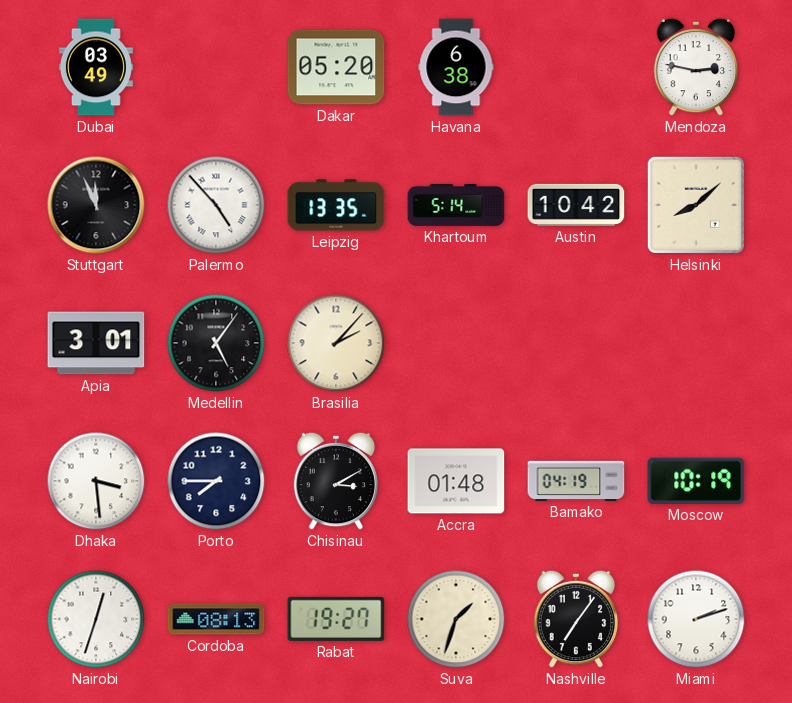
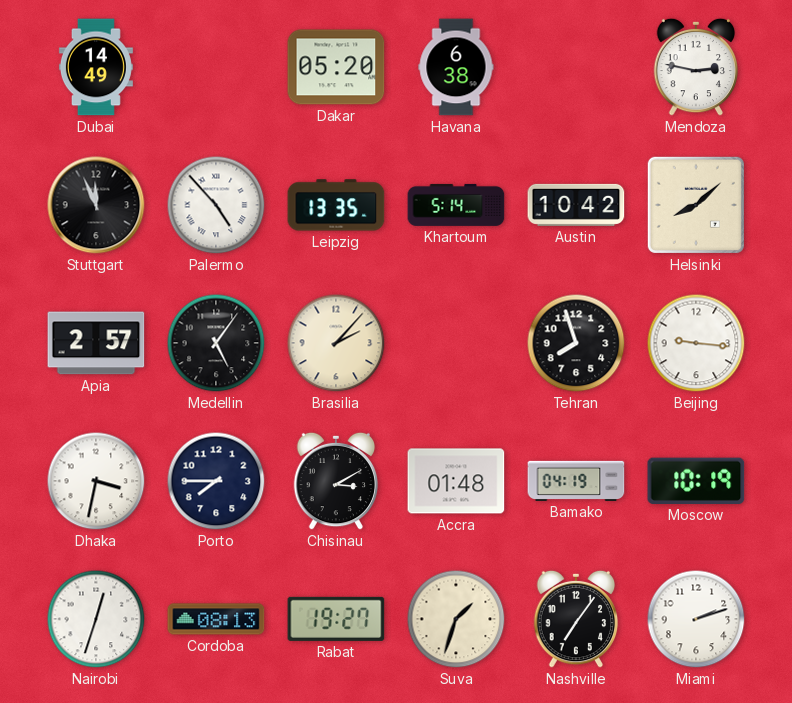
Dubai: 03:49 -> 14:49 (96, 67)
Apia: 3:01 -> 2:57 (96, 343)
Tehran: none -> 7:57 (576, 343)
Beijing: none -> 9:16 (696, 343)
Dhaka: 3:29 -> 3:32 (96, 481)
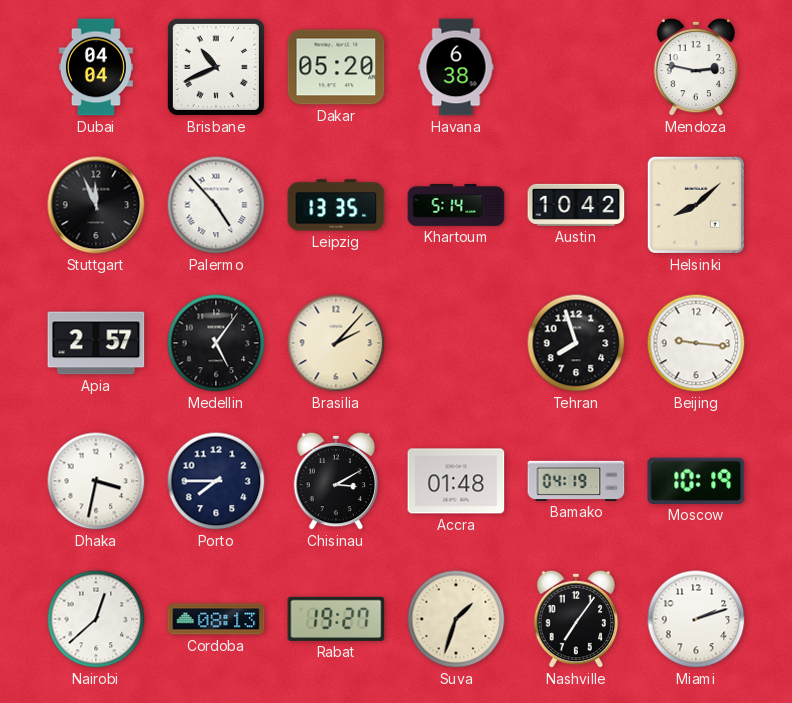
Dubai: 14:49 -> 04:04 (96, 67)
Brisbane: none -> 10:41 (216, 67)
Nairobi: 12:33 -> 12:38 (96, 619)
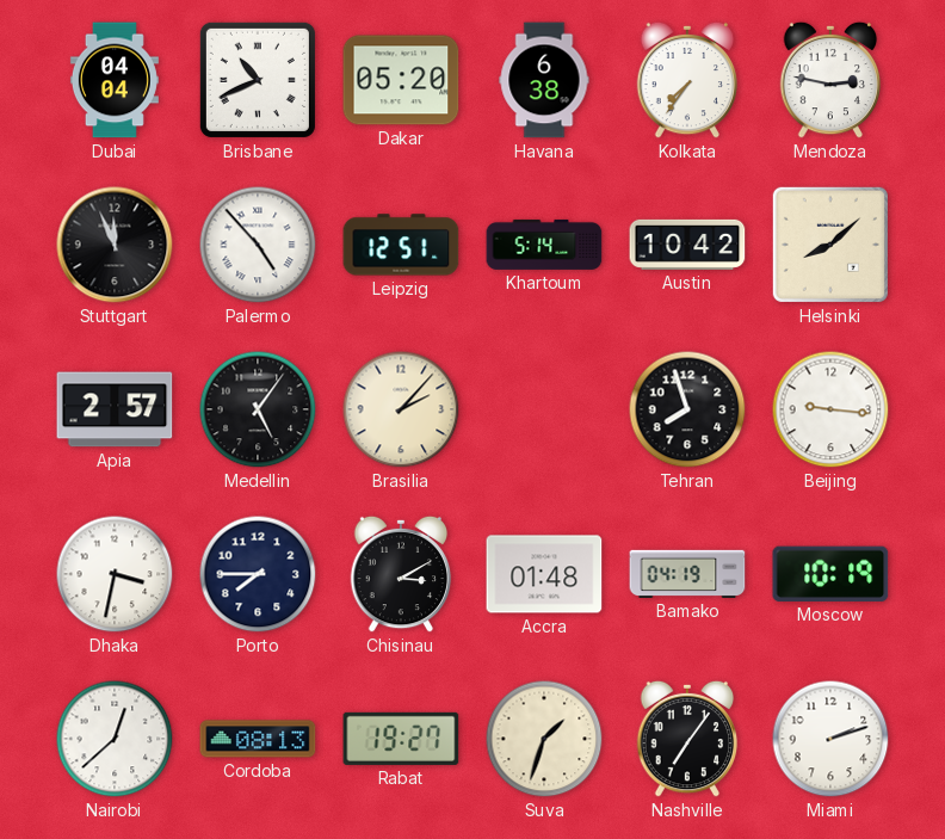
Kolkata: none -> 7:36 (687, 80)
Leipzig: 13:35 -> 12:51 (401, 245)
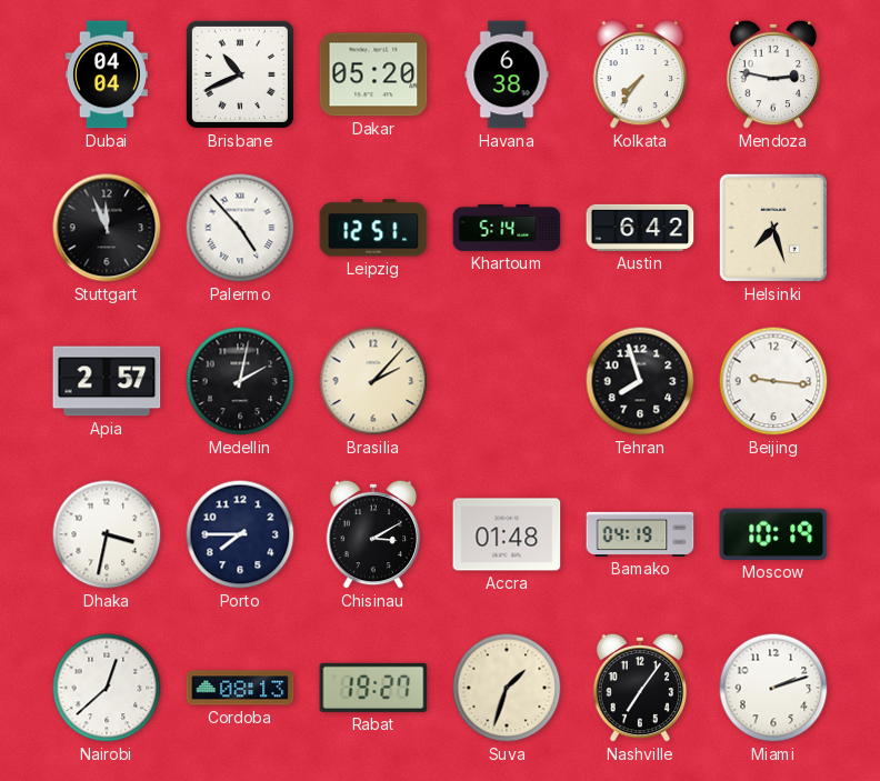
Austin: 10:42 -> 6:42 (640, 228)
Helsinki: 8:08 -> 7:27 (773, 228)
Medellin: 5:06 -> 2:02 (240, 381)
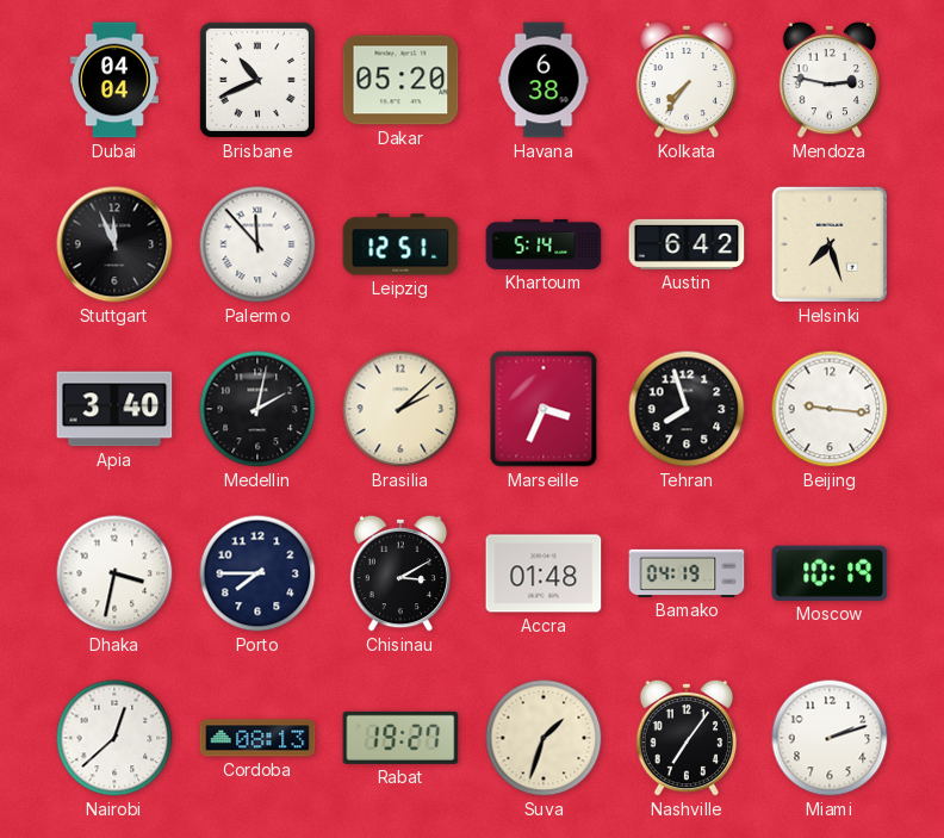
Palermo: 4:53 -> 11:53 (257, 244)
Apia: 2:57 -> 3:40 (114, 409)
Brasilia: 2:07 -> 2:08 (400, 409)
Marseille: none -> 3:34 (544, 409)
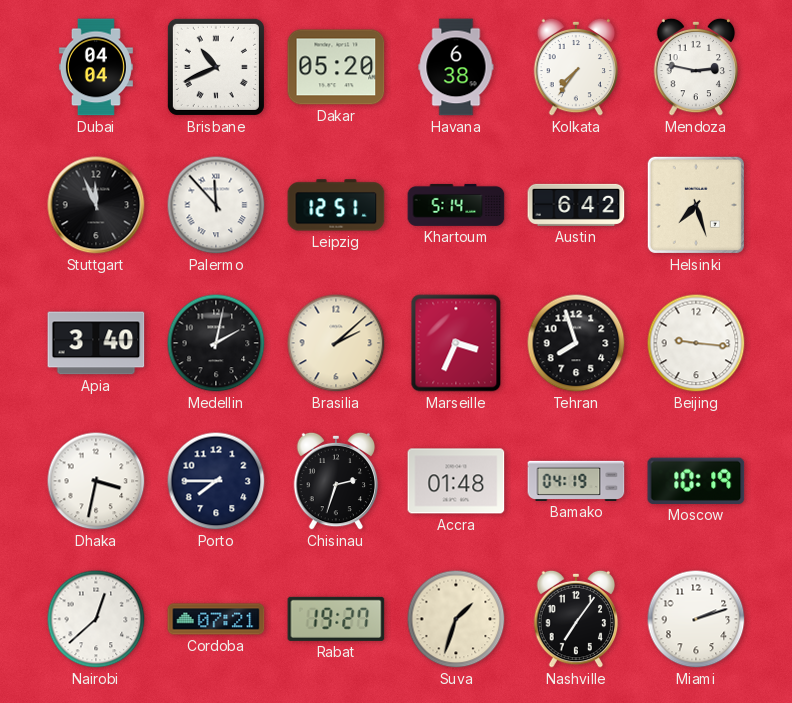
Chisinau: 3:10 -> 2:33 (336, 481)
Cordoba: 08:13 -> 07:21 (216, 619)
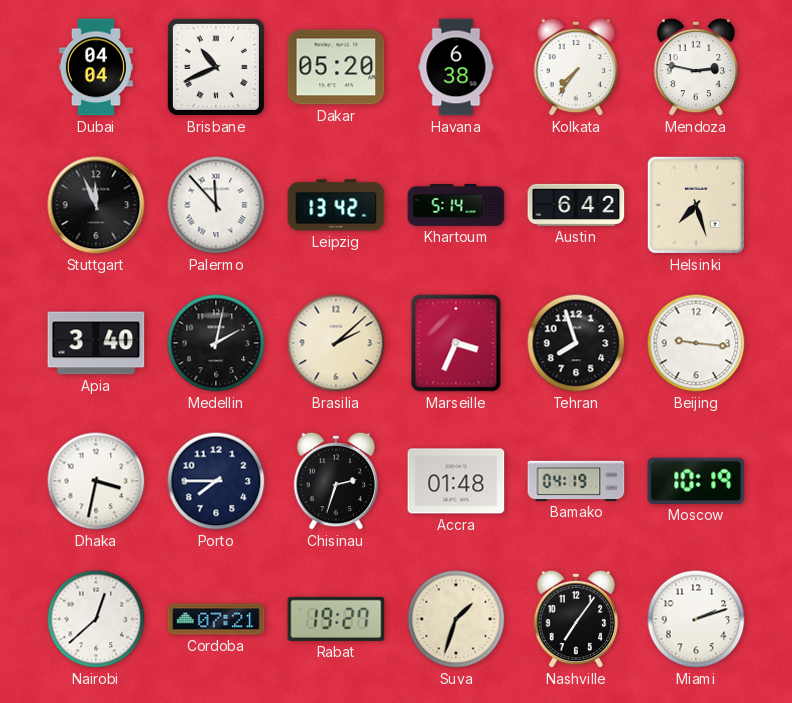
Leipzig: 12:51 -> 13:42 (336, 205)
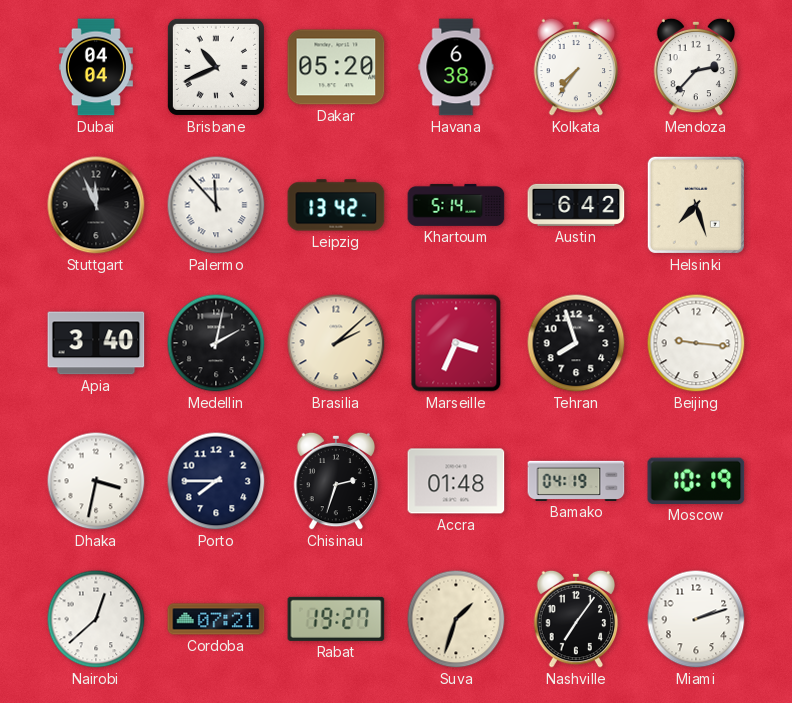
Mendoza: 2:47 -> 2:37 (696, 67)
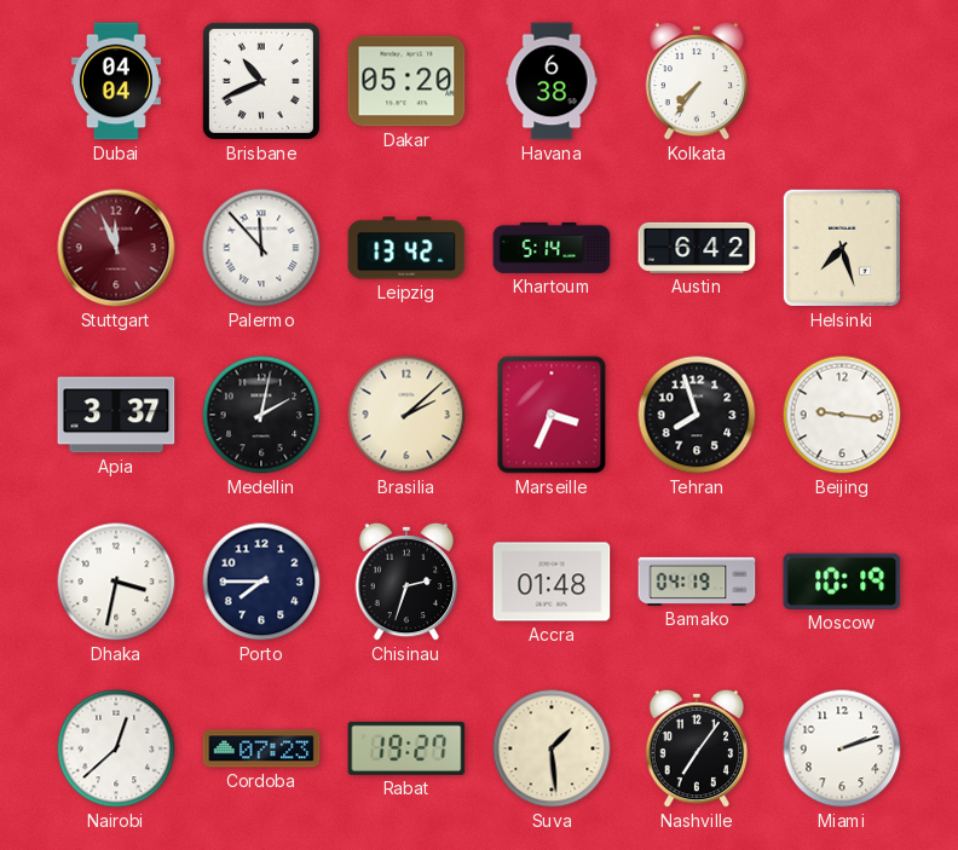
Mendoza: 2:37 -> none (696, 67)
Stuttgart dial: black -> burgundy (116, 248)
Apia: 3:40 -> 3:37 (116, 415)
Cordoba: 07:21 -> 07:23 (261, 748)
Suva: 1:33 -> 1:29 (552, 748)
